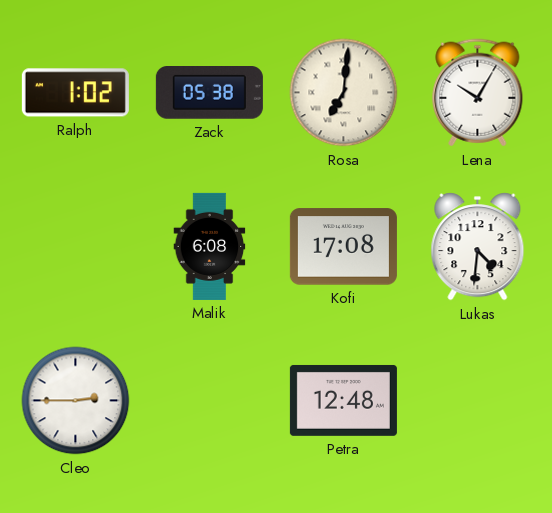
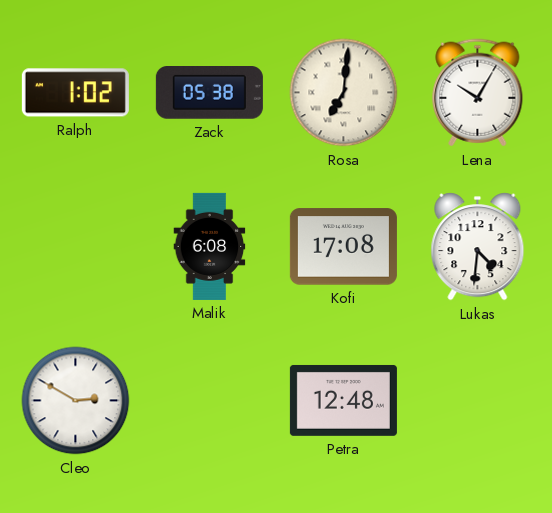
Cleo: 2:45 -> 2:50 (76, 401)
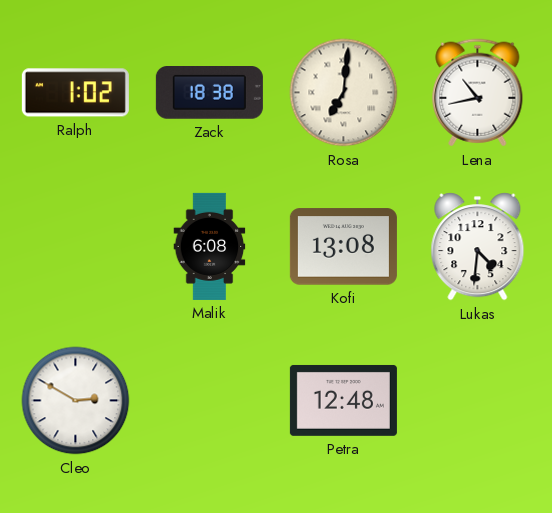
Zack: 05:38 -> 18:38 (209, 93)
Lena: 10:05 -> 10:43 (478, 93)
Kofi: 17:08 -> 13:08 (343, 247)
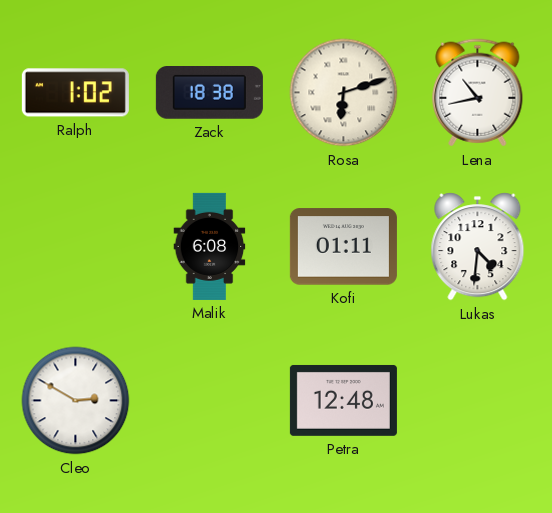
Rosa: 7:01 -> 6:12 (344, 93)
Kofi: 13:08 -> 01:11 (343, 247)
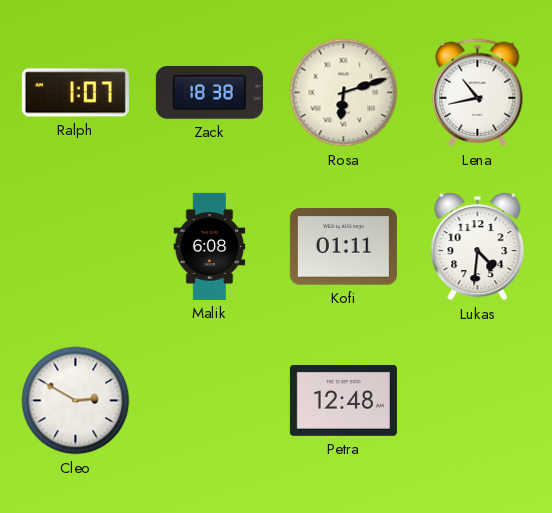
Ralph: 1:02 -> 1:07 (75, 93)
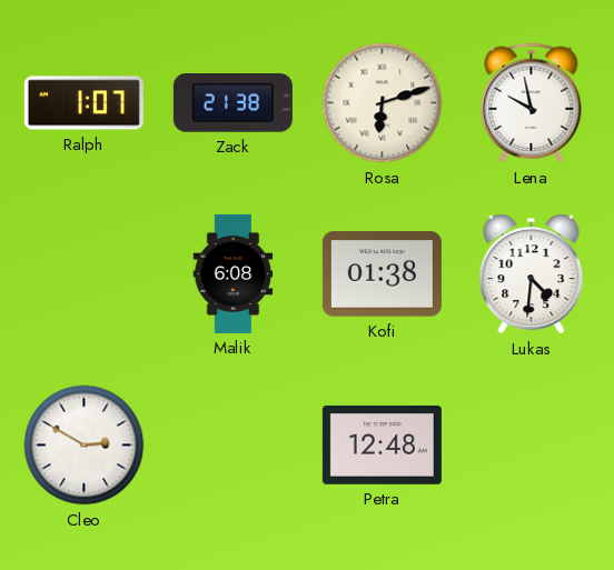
Zack: 18:38 -> 21:38 (232, 103)
Lena: 10:43 -> 9:58 (532, 103)
Kofi: 01:11 -> 01:38 (382, 274)
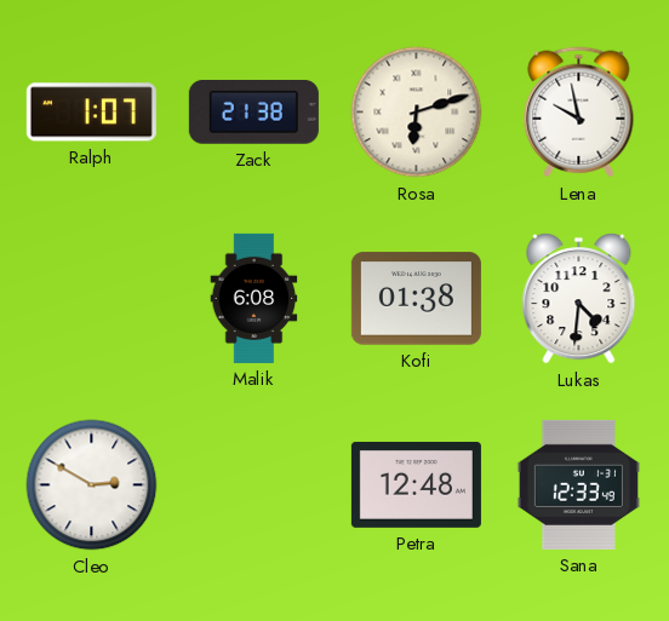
Sana: none -> 12:33 (578, 484)
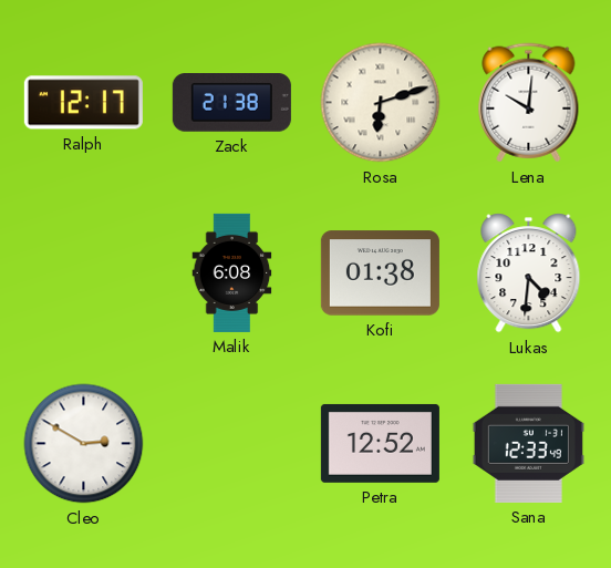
Ralph: 1:07 -> 12:17 (83, 103)
Lena: 9:58 -> 10:01 (529, 103)
Petra: 12:48 -> 12:52 (380, 443)
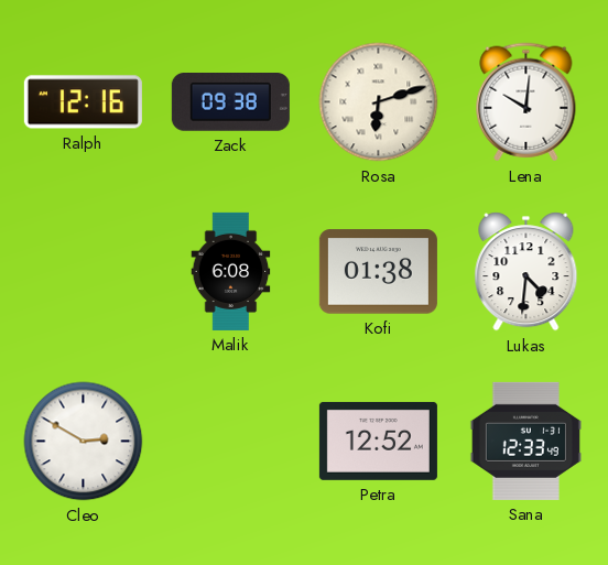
Ralph: 12:17 -> 12:16 (83, 102)
Zack: 21:38 -> 09:38 (230, 102)
